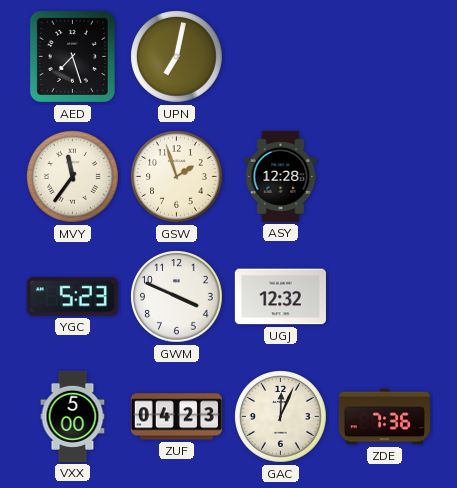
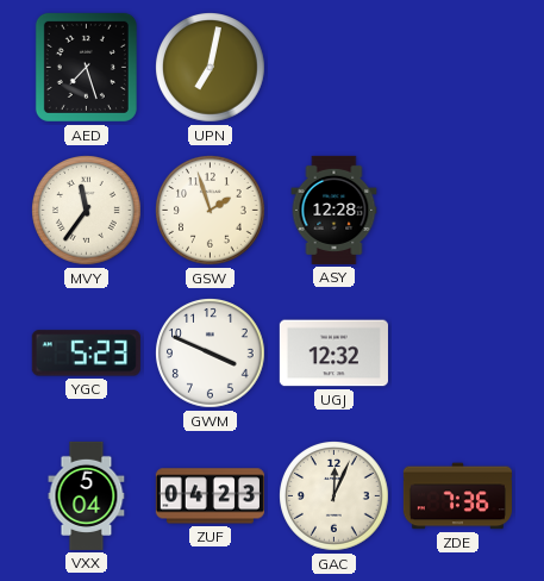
VXX: 5:00 -> 5:04 (87, 495)
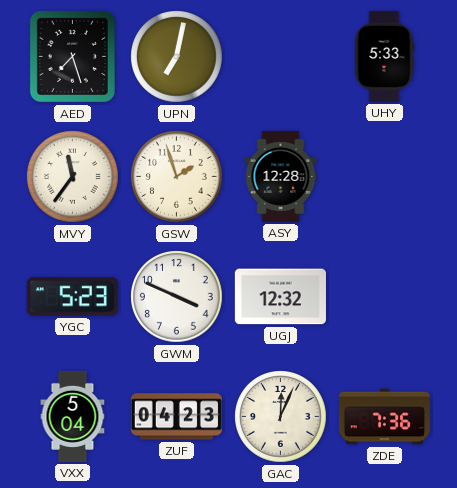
UHY: none -> 5:33 (384, 56)
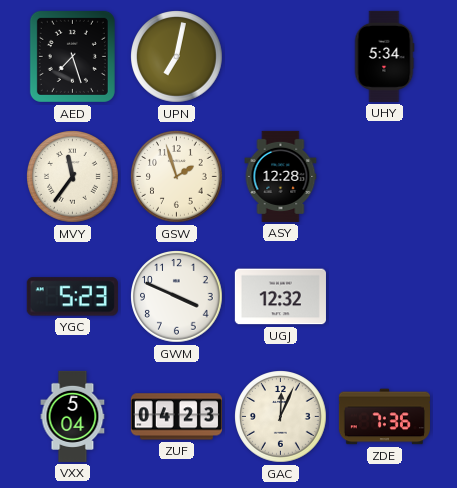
UHY: 5:33 -> 5:34 (384, 56)
